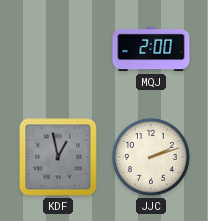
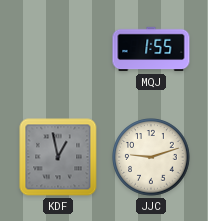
MQJ: 2:00 -> 1:55 (151, 49)
JJC: 2:12 -> 9:12 (151, 157)
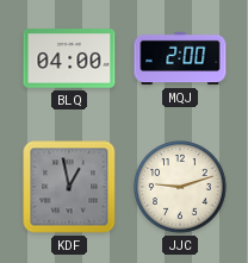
BLQ: none -> 04:00 (69, 58)
MQJ: 1:55 -> 2:00 (180, 58)
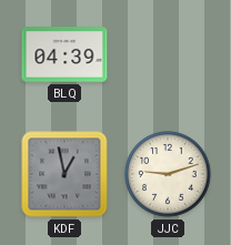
BLQ: 04:00 -> 04:39 (64, 54)
MQJ: 2:00 -> none (180, 58)
